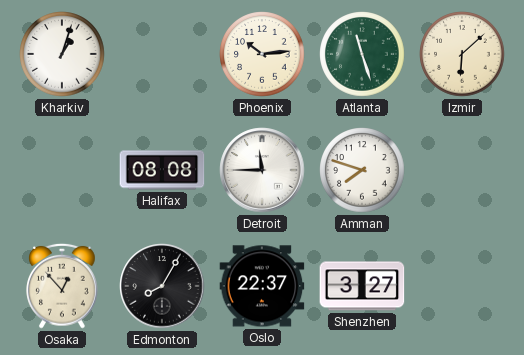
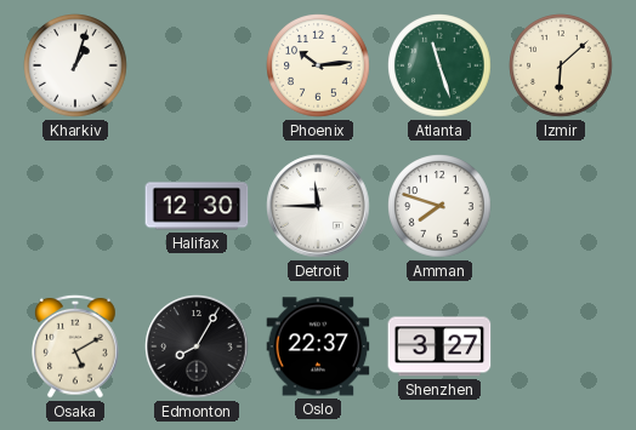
Halifax: 08:08 -> 12:30 (197, 206)
Osaka: 12:53 -> 5:10 (75, 346)
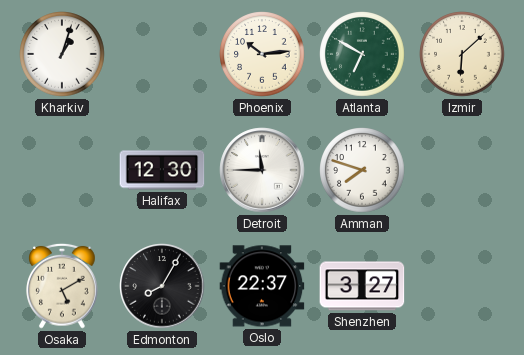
Atlanta: 11:27 -> 6:50 (362, 54)
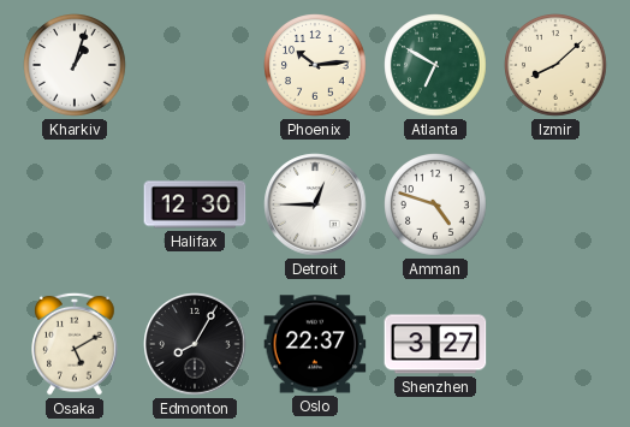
Izmir: 6:08 -> 8:08 (555, 65)
Detroit: 11:45 -> 12:45 (315, 204)
Amman: 7:48 -> 4:48 (435, 204)
